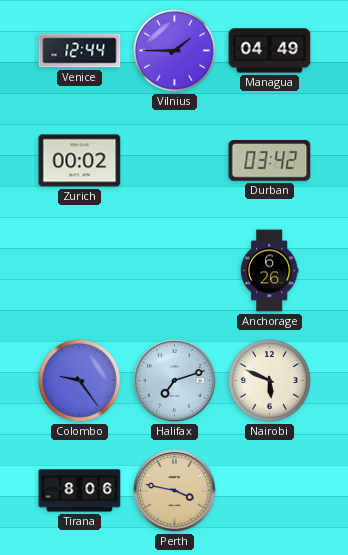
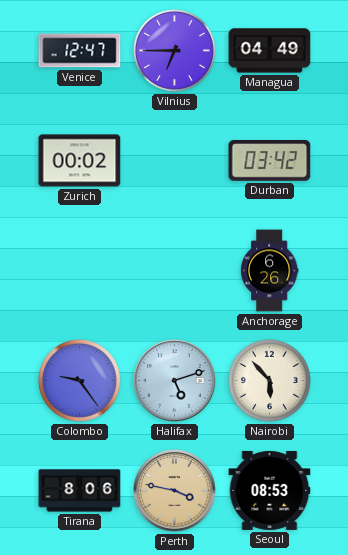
Venice: 12:44 -> 12:47 (80, 51)
Vilnius: 1:45 -> 6:45 (175, 51)
Halifax: 7:12 -> 5:12 (175, 381)
Nairobi: 5:49 -> 5:53 (270, 381)
Seoul: none -> 08:53 (270, 490)
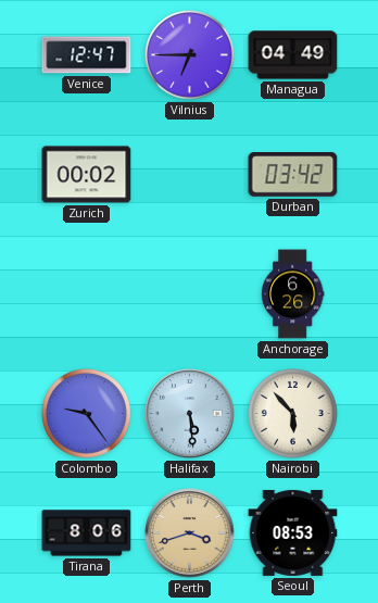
Halifax: 5:12 -> 5:29 (190, 414)
Perth: 3:47 -> 3:42 (190, 533)
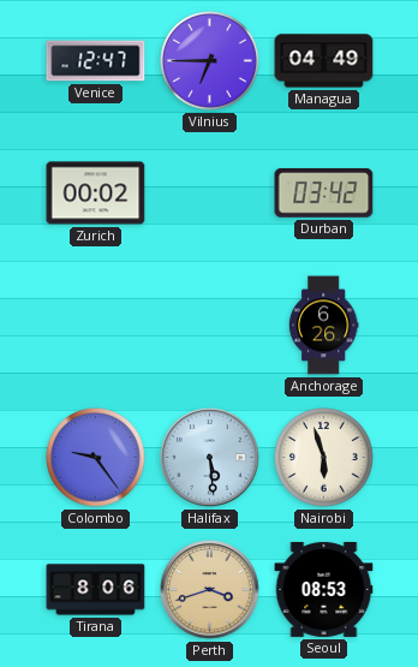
Nairobi: 5:53 -> 5:57 (324, 458)
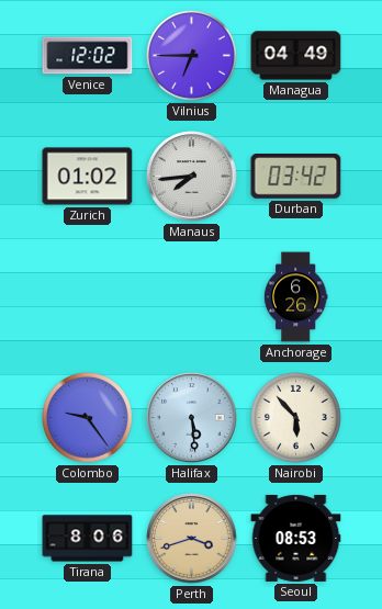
Venice: 12:47 -> 12:02 (88, 56)
Zurich: 00:02 -> 01:02 (88, 177)
Manaus: none -> 7:44 (192, 177)
Nairobi: 5:57 -> 5:53 (296, 418)
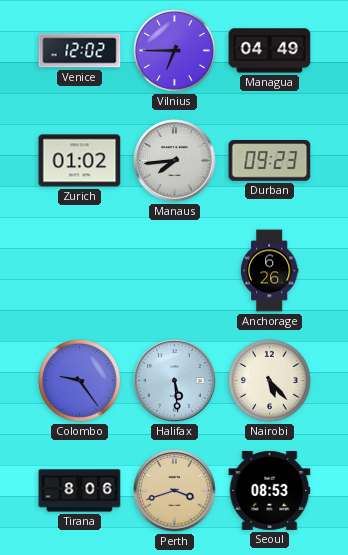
Durban: 03:42 -> 09:23 (270, 161)
Nairobi: 5:53 -> 5:23 (270, 381)
